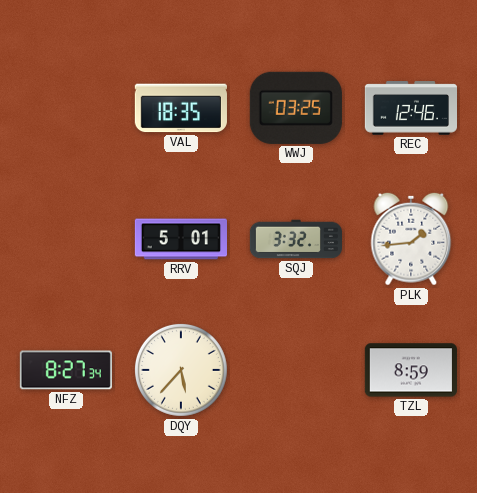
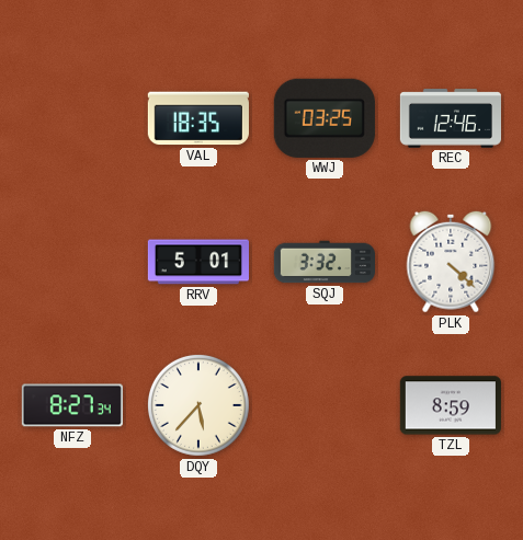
PLK: 1:44 -> 4:22 (451, 262)
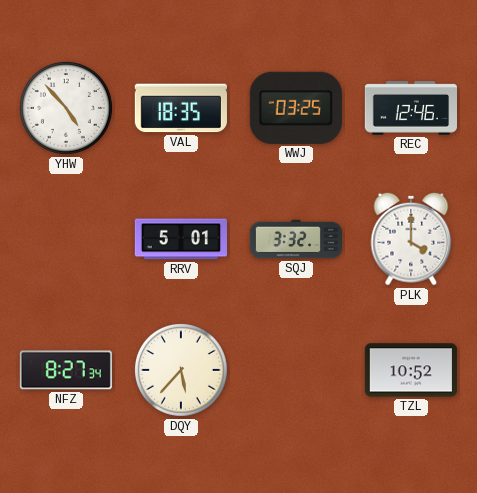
YHW: none -> 4:53 (66, 108)
PLK: 4:22 -> 4:00 (411, 239)
TZL: 8:59 -> 10:52 (411, 370)
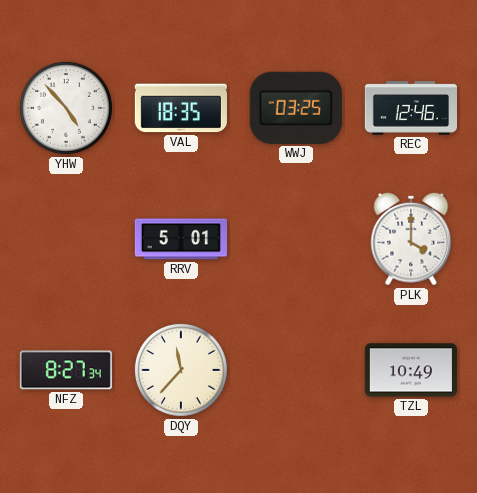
SQJ: 3:32 -> none (295, 239)
DQY: 5:37 -> 11:37 (181, 370)
TZL: 10:52 -> 10:49 (411, 370)
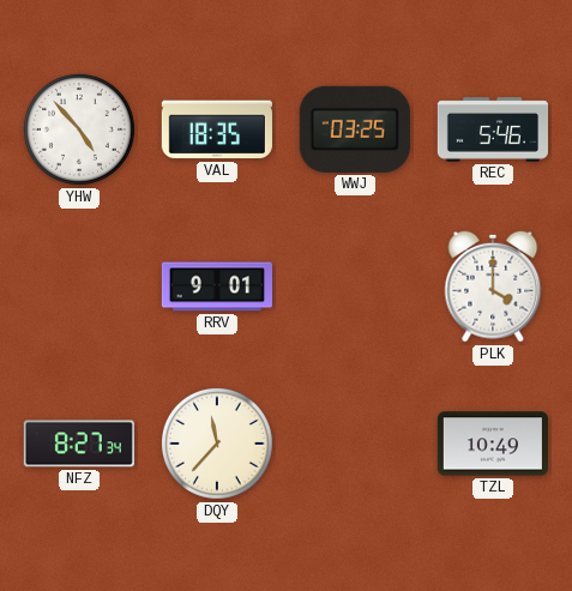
REC: 12:46 -> 5:46 (492, 129)
RRV: 5:01 -> 9:01 (216, 287)
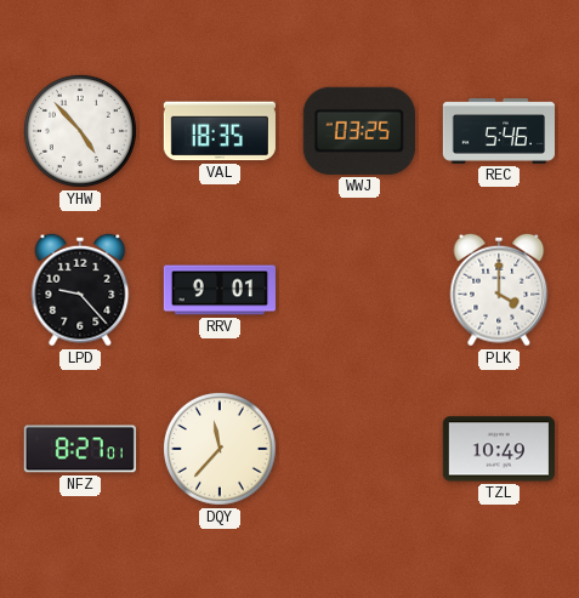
LPD: none -> 9:23 (80, 290)
NFZ: 8:27:34 -> 8:27:01 (80, 449)
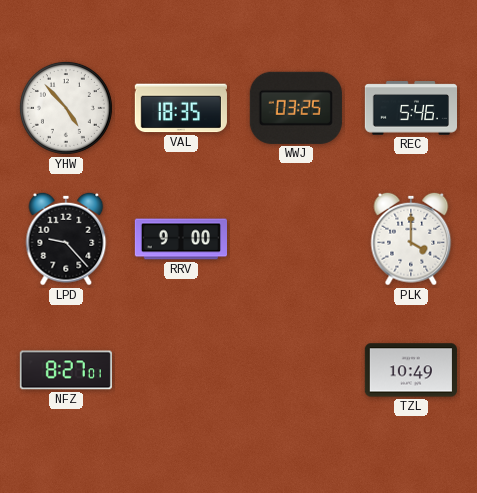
RRV: 9:01 -> 9:00 (180, 239)
DQY: 11:37 -> none (220, 449)
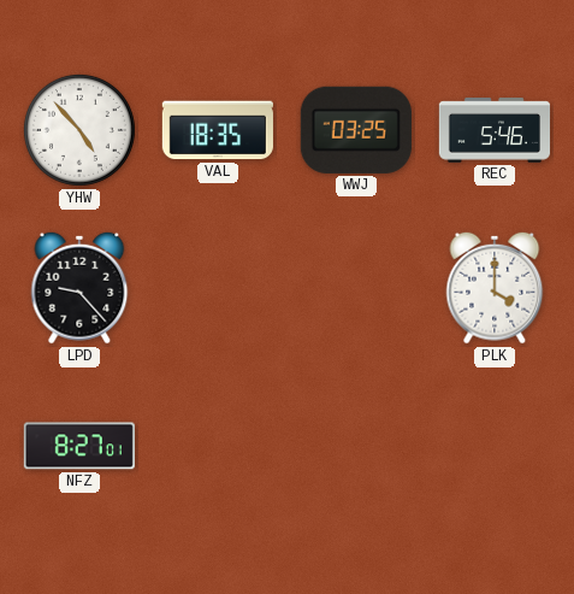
RRV: 9:00 -> none (180, 239)
TZL: 10:49 -> none (411, 370)
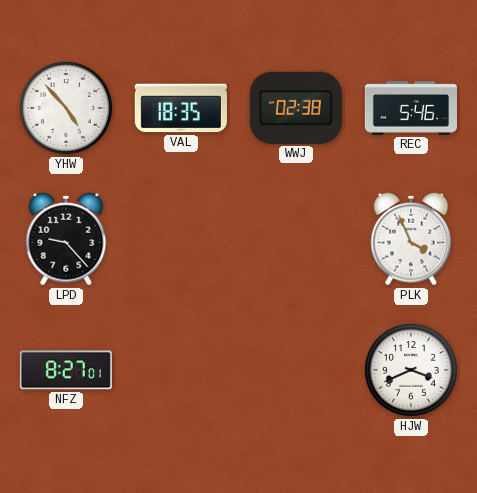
WWJ: 03:25 -> 02:38 (296, 108)
PLK: 4:00 -> 3:56 (411, 239)
HJW: none -> 3:41 (411, 370)
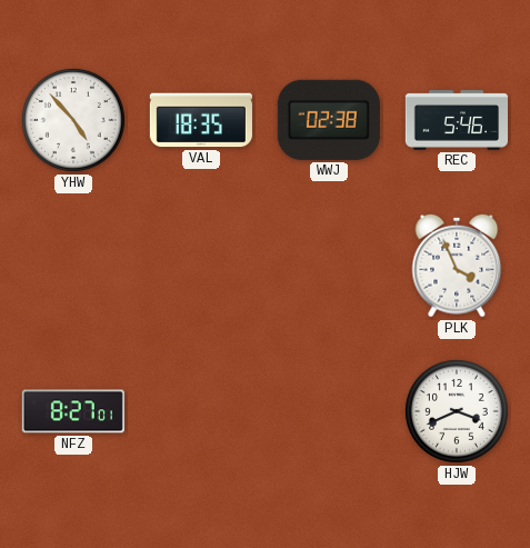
LPD: 9:23 -> none (66, 239)
